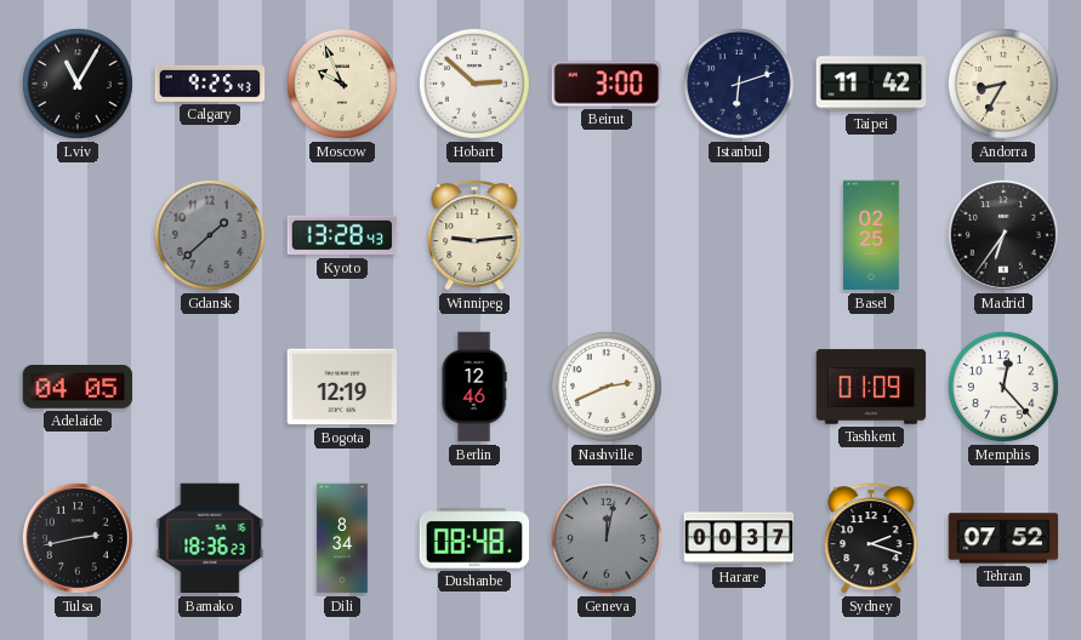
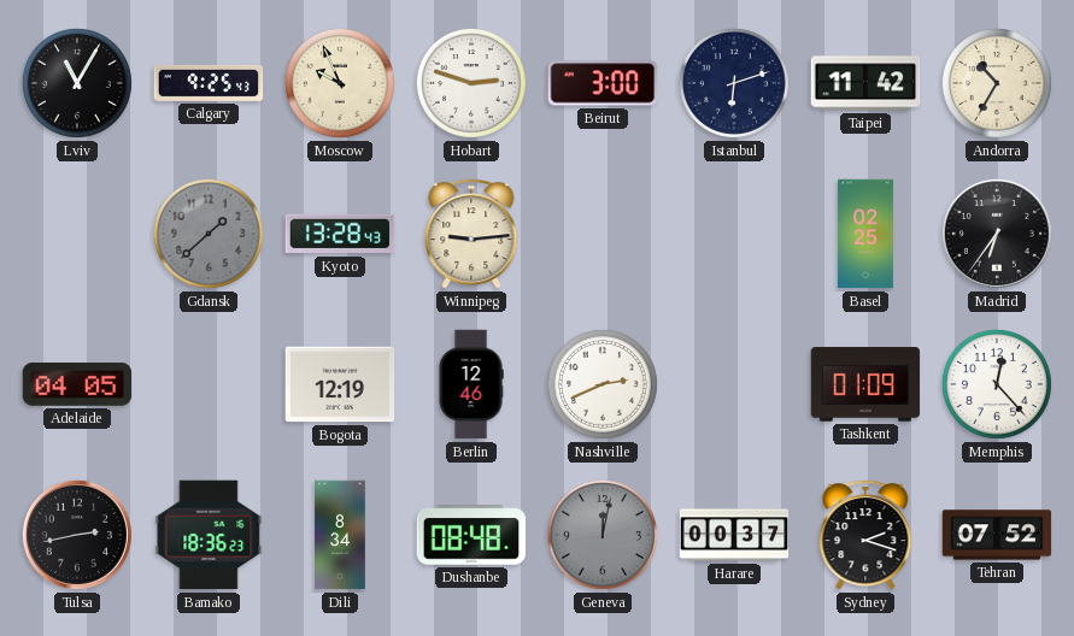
Hobart: 2:52 -> 2:48 (471, 83)
Andorra: 8:35 -> 10:35 (997, 83)
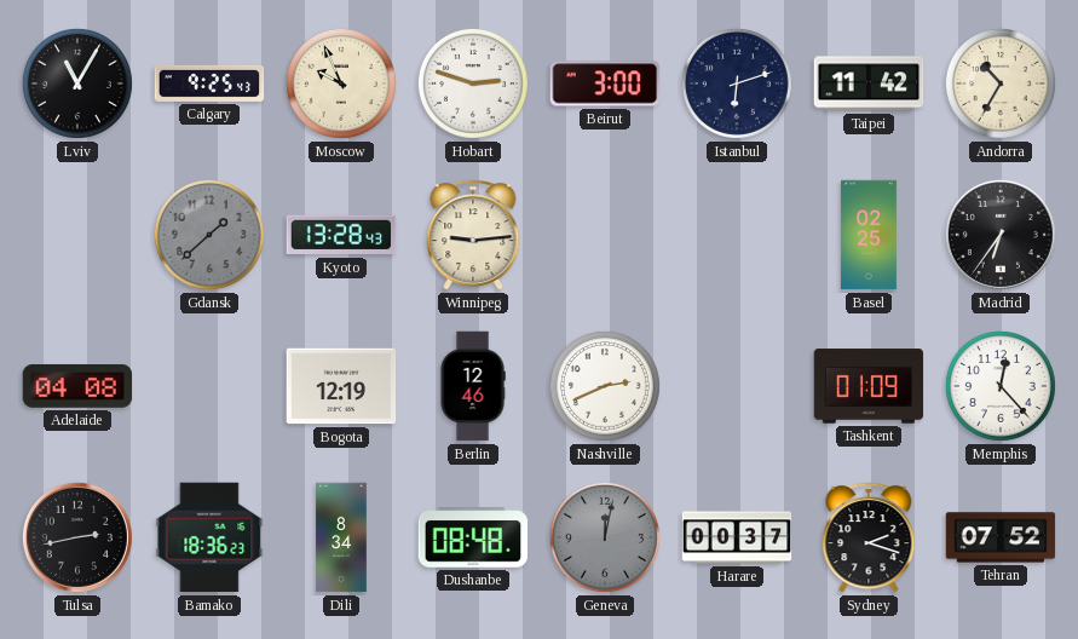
Adelaide: 04:05 -> 04:08 (77, 387)
